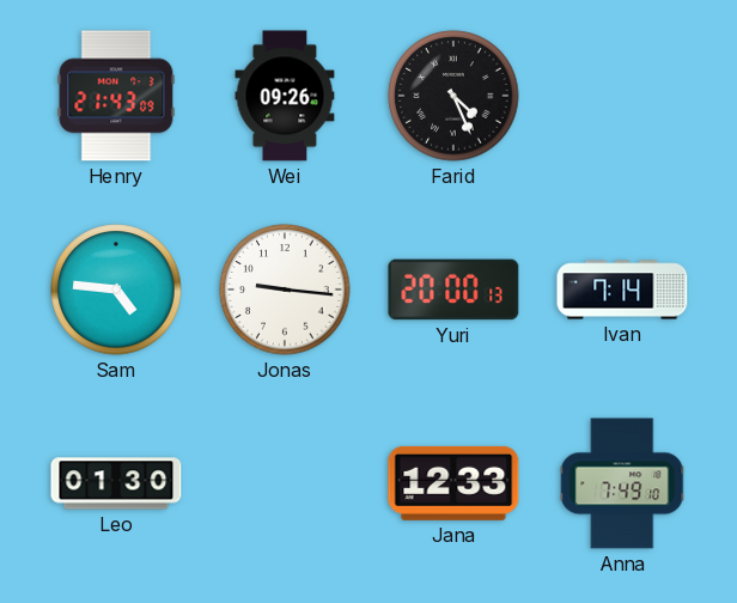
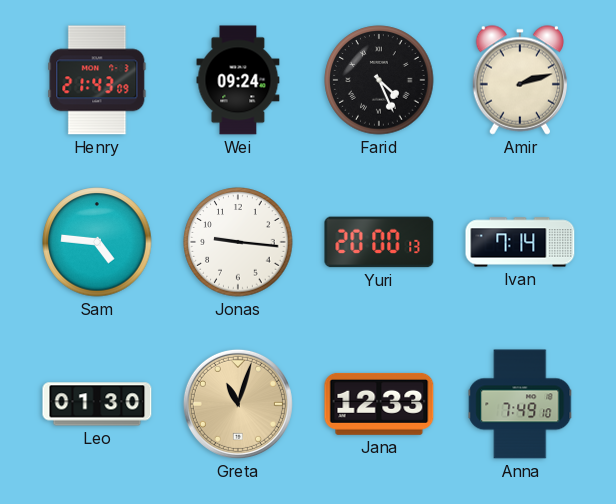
Wei: 09:26 -> 09:24 (238, 80)
Amir: none -> 2:12 (520, 80)
Greta: none -> 11:03 (238, 404)
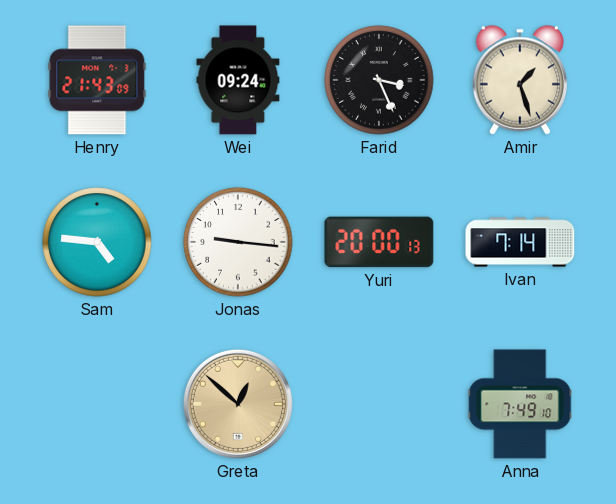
Farid: 4:26 -> 3:26 (379, 80)
Amir: 2:12 -> 1:27 (520, 80)
Leo: 01:30 -> none (97, 404)
Greta: 11:03 -> 12:52 (238, 404)
Jana: 12:33 -> none (379, 404)
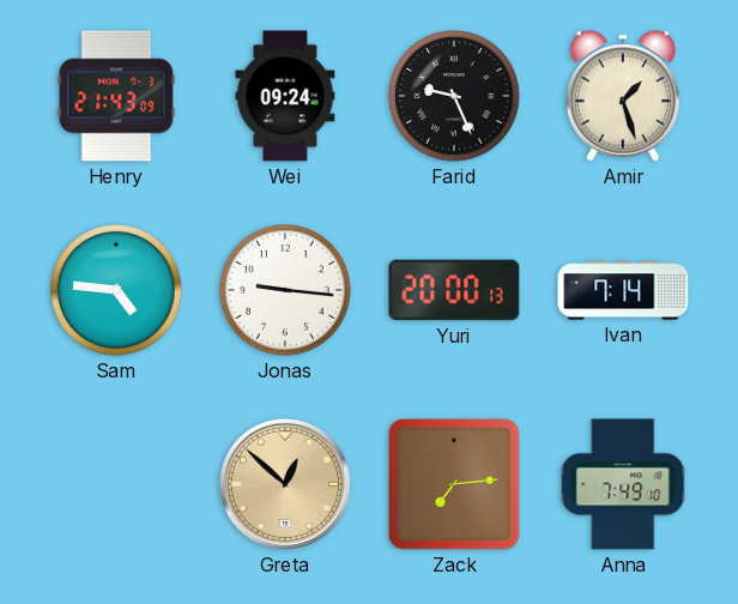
Farid: 3:26 -> 9:26 (454, 96)
Zack: none -> 7:14 (454, 484)
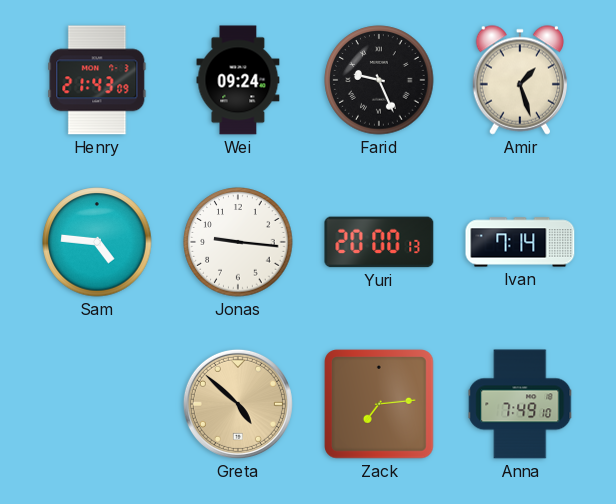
Greta: 12:52 -> 4:52 (238, 404)
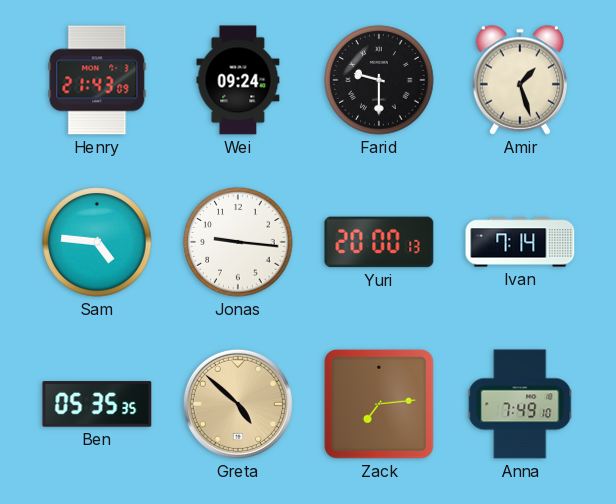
Farid: 9:26 -> 9:30 (379, 80)
Ben: none -> 05:35 (97, 404)
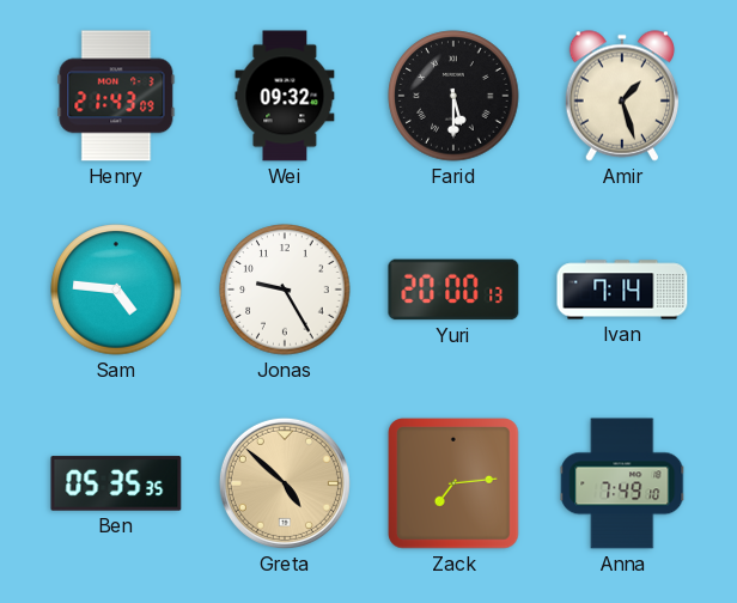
Wei: 09:24 -> 09:32 (285, 96)
Farid: 9:30 -> 5:30 (453, 96)
Jonas: 9:16 -> 9:25 (285, 290)
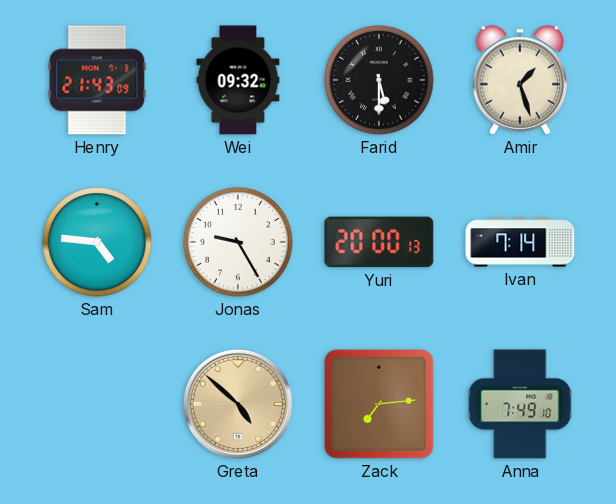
Ben: 05:35 -> none (116, 483)
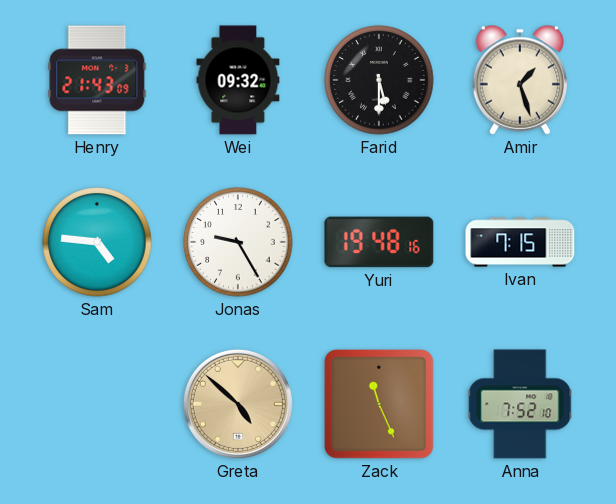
Yuri: 20:00 -> 19:48 (379, 242)
Ivan: 7:14 -> 7:15 (520, 242)
Zack: 7:14 -> 11:26 (379, 404)
Anna: 7:49 -> 7:52 (520, 404)
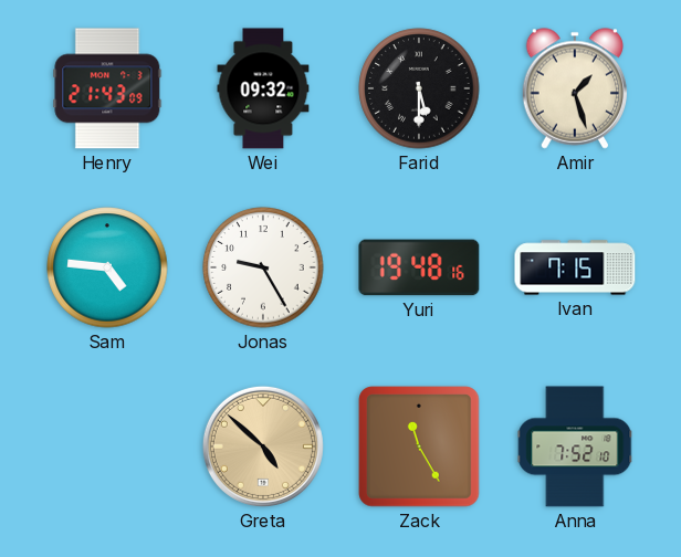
Zack: 11:26 -> 11:25 (419, 446)
